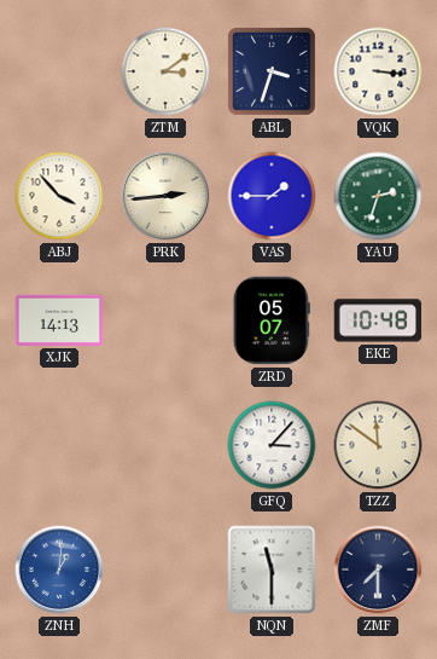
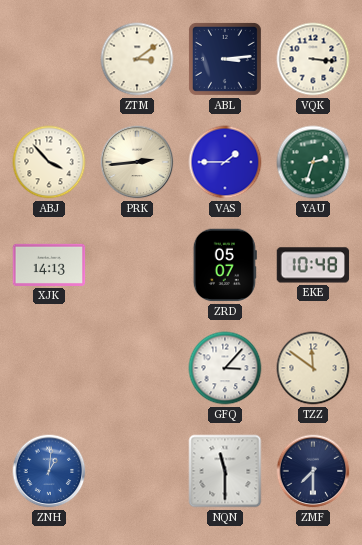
ABL: 3:33 -> 3:14 (225, 59)
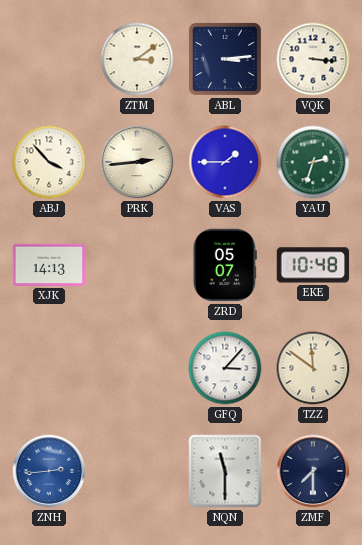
ZNH: 1:01 -> 2:44 (49, 471)
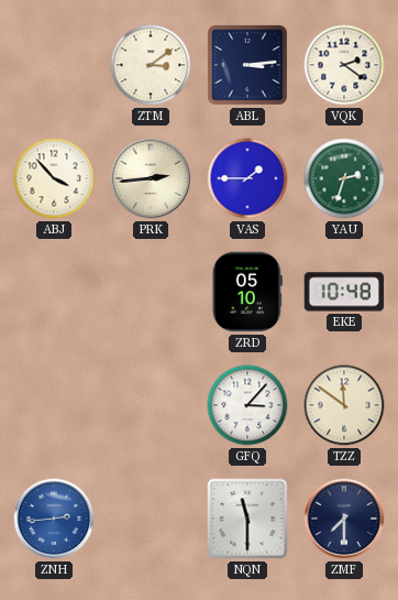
VQK: 3:16 -> 2:21 (344, 65)
XJK: 14:13 -> none (49, 265)
ZRD: 05:07 -> 05:10 (247, 292)
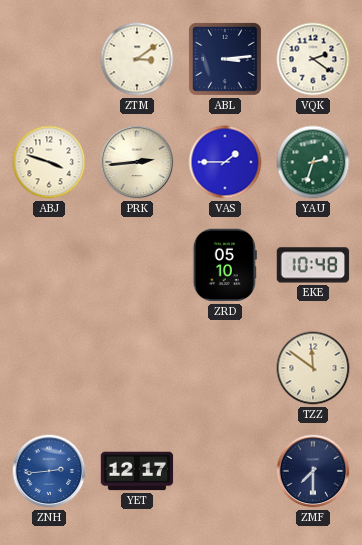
ABJ: 3:53 -> 3:48 (49, 162)
GFQ: 3:07 -> none (247, 405)
YET: none -> 12:17 (137, 471)
NQN: 11:30 -> none (247, 519)
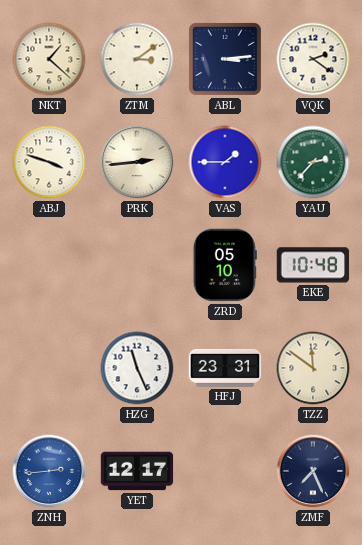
NKT: none -> 1:22 (49, 59)
YAU: 2:33 -> 2:37 (313, 162)
HZG: none -> 11:26 (137, 368)
HFJ: none -> 23:31 (225, 368)
ZMF: 7:30 -> 7:26 (313, 471)
